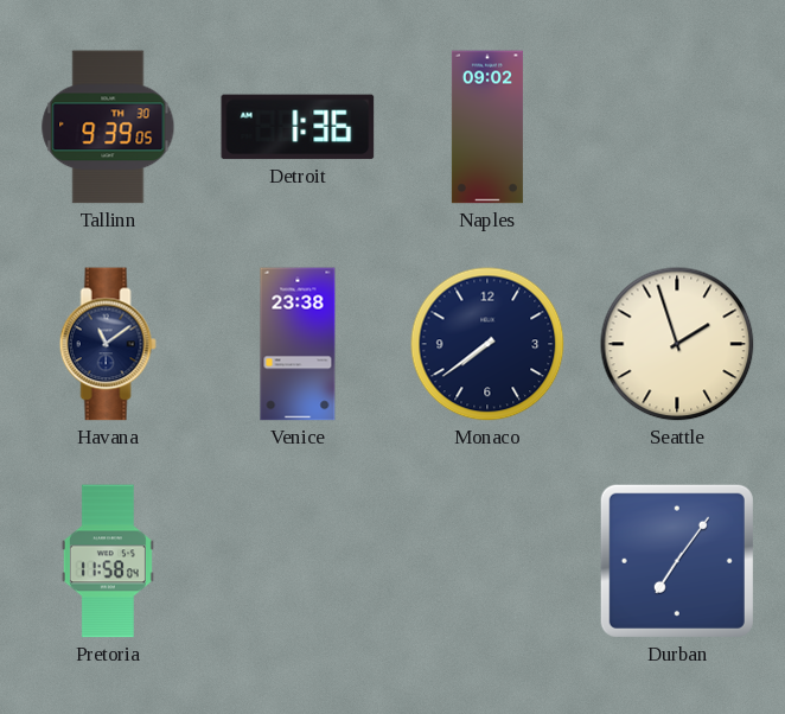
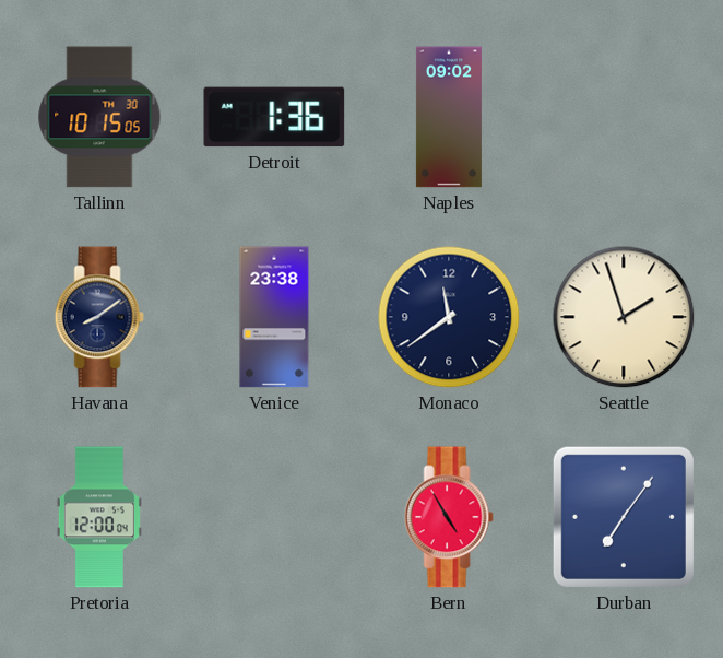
Tallinn: 9:39 -> 10:15 (99, 117)
Havana: 11:09 -> 8:09 (99, 317)
Monaco: 7:39 -> 11:39 (449, 317)
Pretoria: 11:58 -> 12:00 (99, 517)
Bern: none -> 4:55 (449, 517)
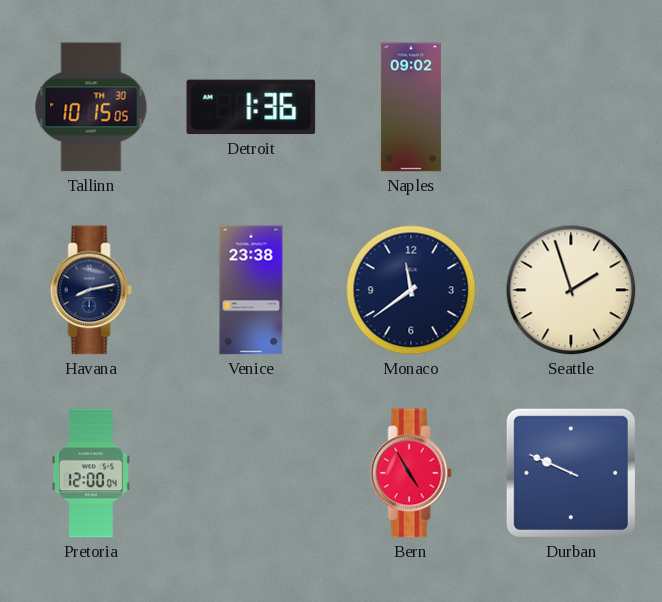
Havana: 8:09 -> 8:13 (91, 290)
Durban: 7:06 -> 9:49 (571, 473)
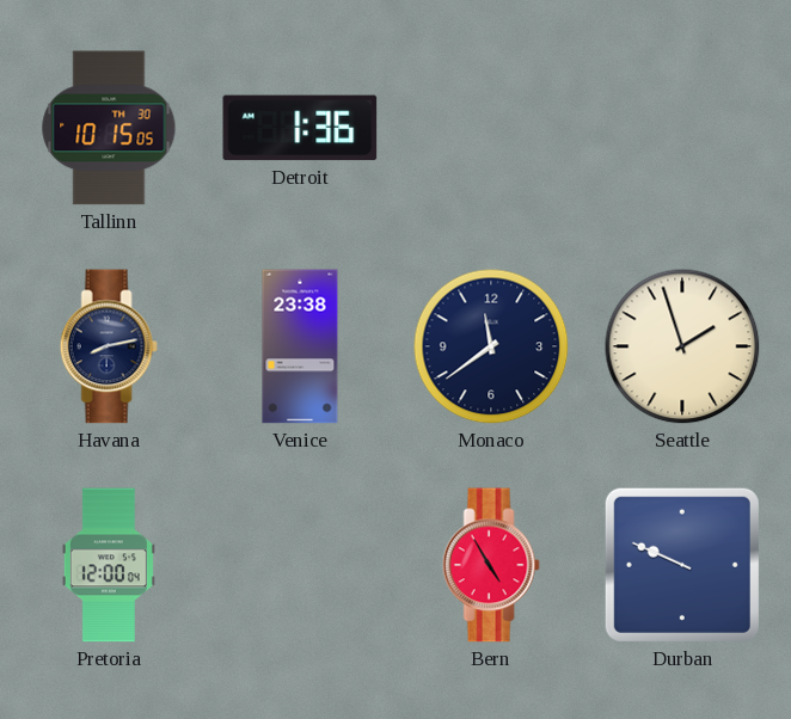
Naples: 09:02 -> none (411, 107)
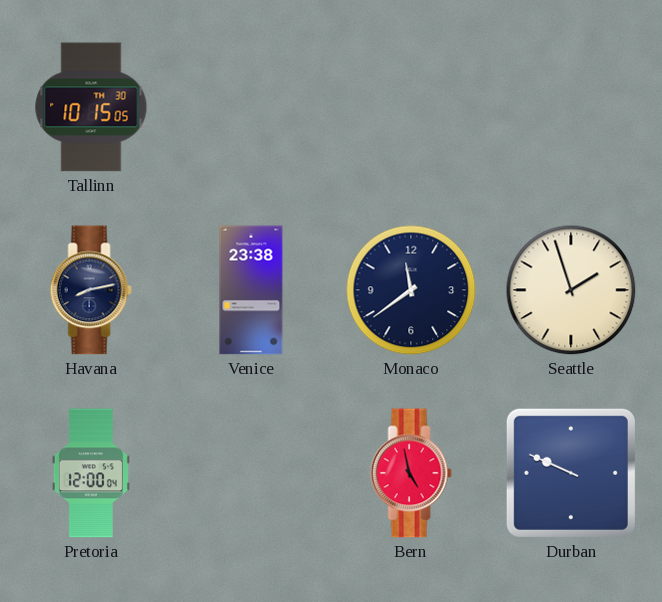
Detroit: 1:36 -> none (300, 128)
Bern: 4:55 -> 4:58 (411, 473)
